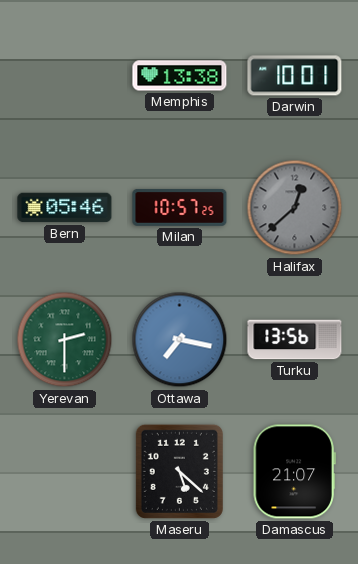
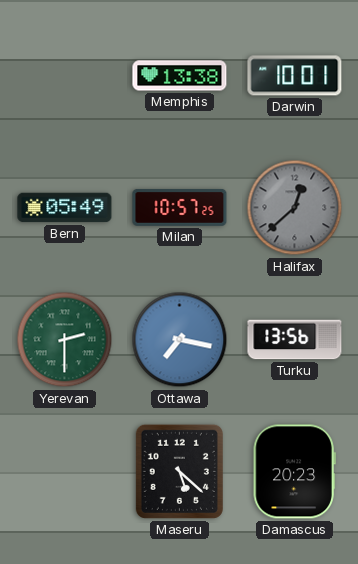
Bern: 05:46 -> 05:49 (65, 208)
Damascus: 21:07 -> 20:23 (294, 472)
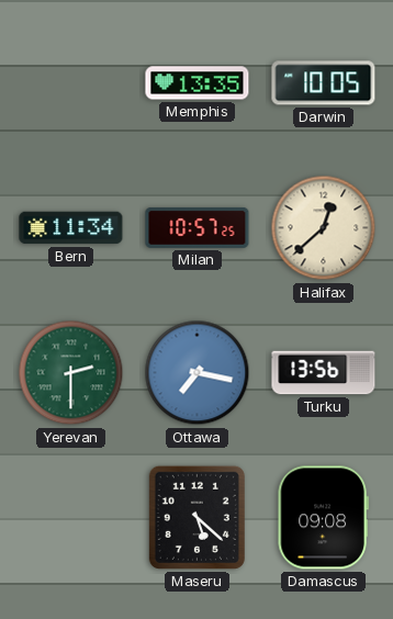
Memphis: 13:38 -> 13:35 (198, 83)
Darwin: 10:01 -> 10:05 (324, 83)
Bern: 05:49 -> 11:34 (71, 228)
Halifax dial: grey -> cream (324, 228)
Damascus: 20:23 -> 09:08 (323, 518)
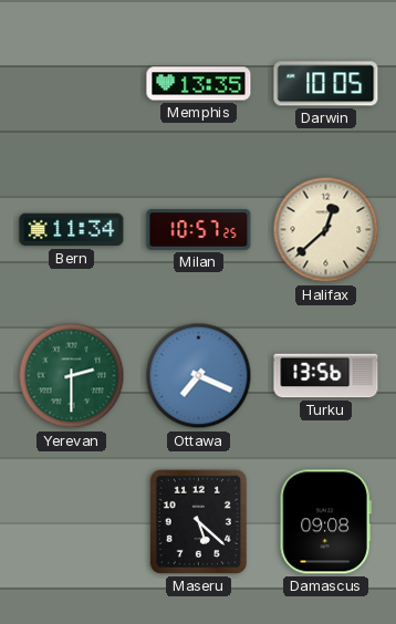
Ottawa: 7:17 -> 7:19 (199, 376)
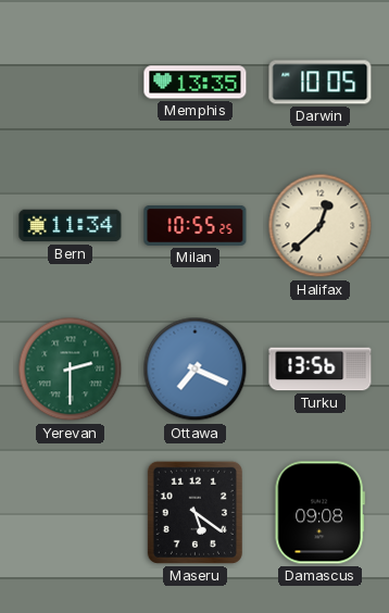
Milan: 10:57 -> 10:55 (196, 225)
Maseru: 5:22 -> 5:21 (195, 512)
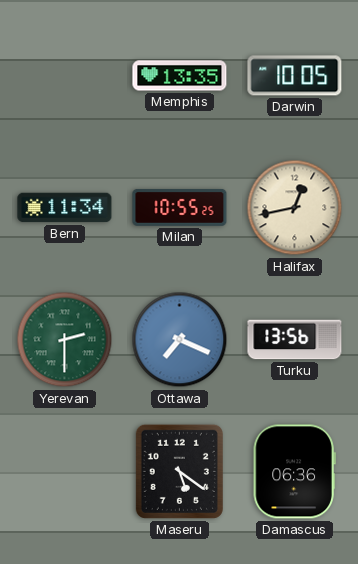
Halifax: 12:38 -> 12:43 (295, 208)
Damascus: 09:08 -> 06:36 (294, 472)
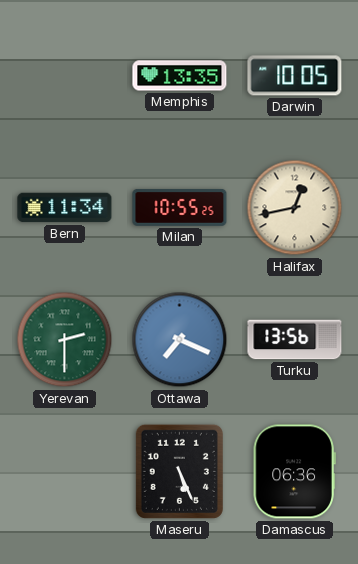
Maseru: 5:21 -> 5:26 (179, 471)
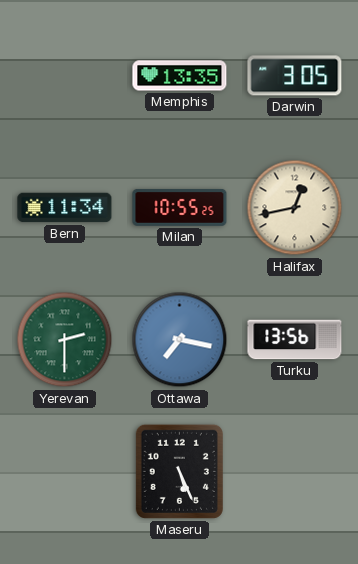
Darwin: 10:05 -> 3:05 (295, 76)
Ottawa: 7:19 -> 7:17 (180, 340)
Damascus: 06:36 -> none (294, 472)
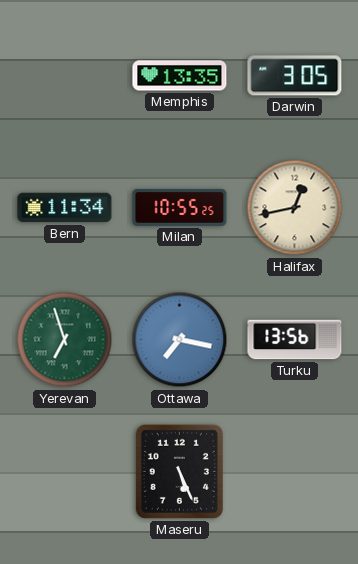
Yerevan: 2:30 -> 6:57 (65, 340)
